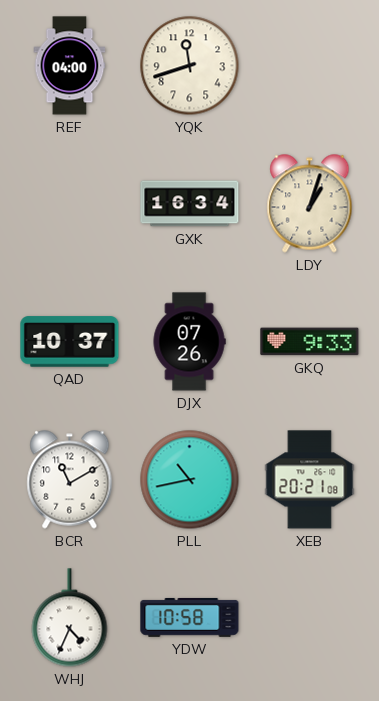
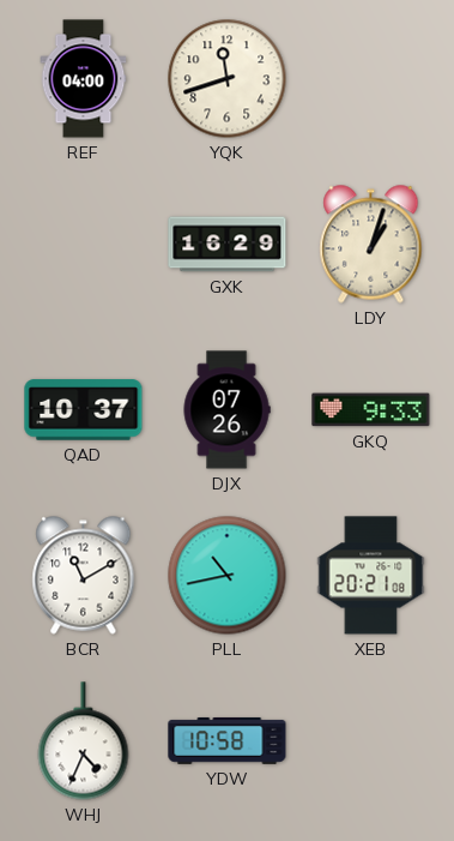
GXK: 16:34 -> 16:29 (228, 245)
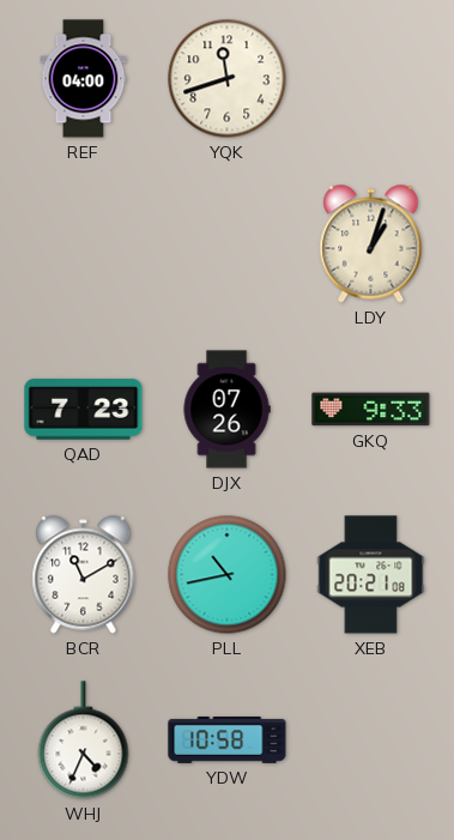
GXK: 16:29 -> none (228, 245)
QAD: 10:37 -> 7:23 (84, 410)
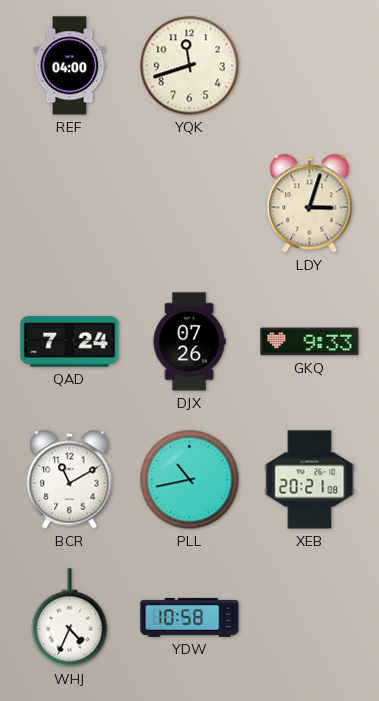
LDY: 1:03 -> 3:03 (310, 204)
QAD: 7:23 -> 7:24 (70, 342)
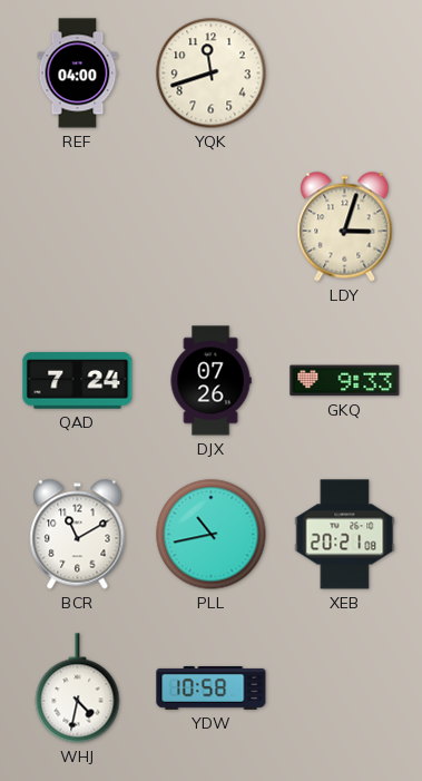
WHJ: 4:34 -> 4:32 (78, 689)
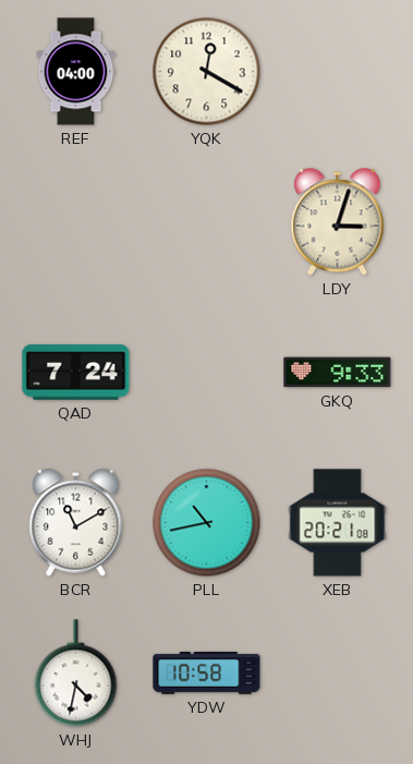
YQK: 11:42 -> 12:20 (207, 72)
DJX: 07:26 -> none (210, 381)
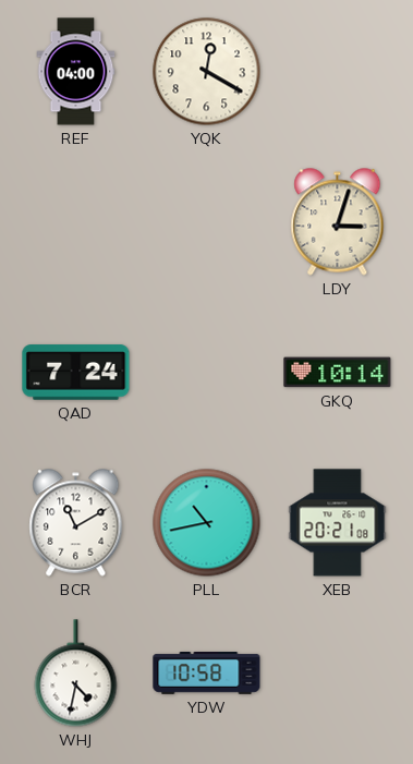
GKQ: 9:33 -> 10:14 (338, 373)
